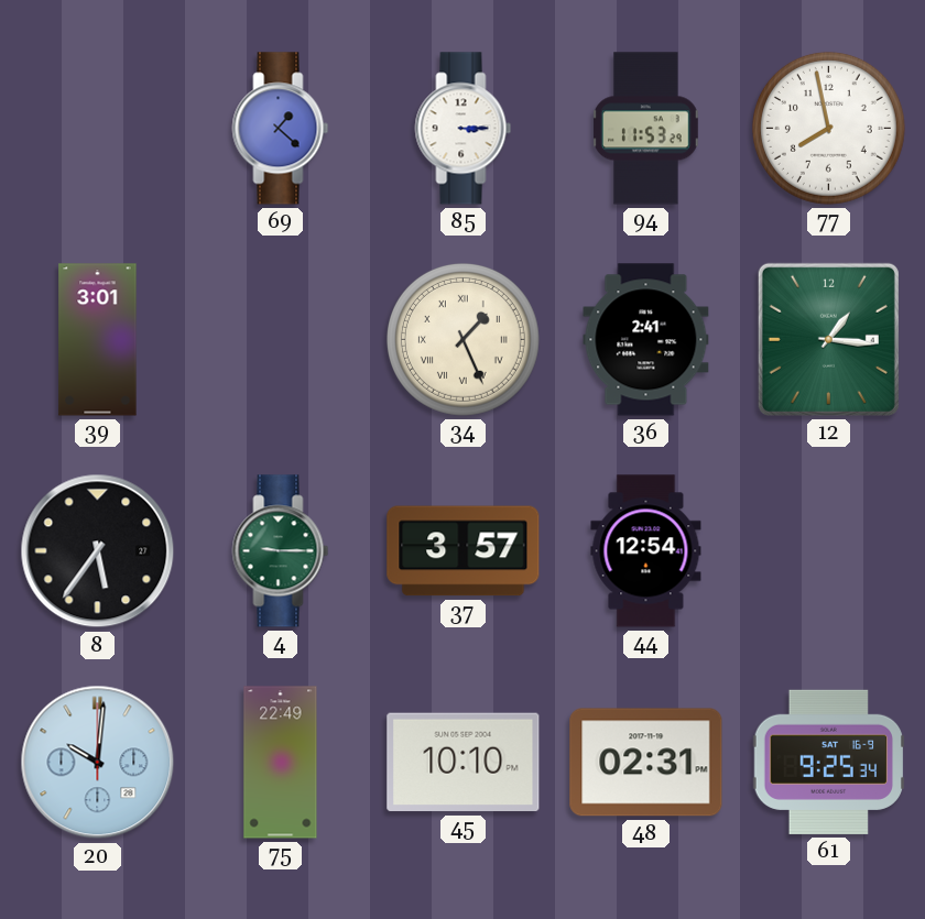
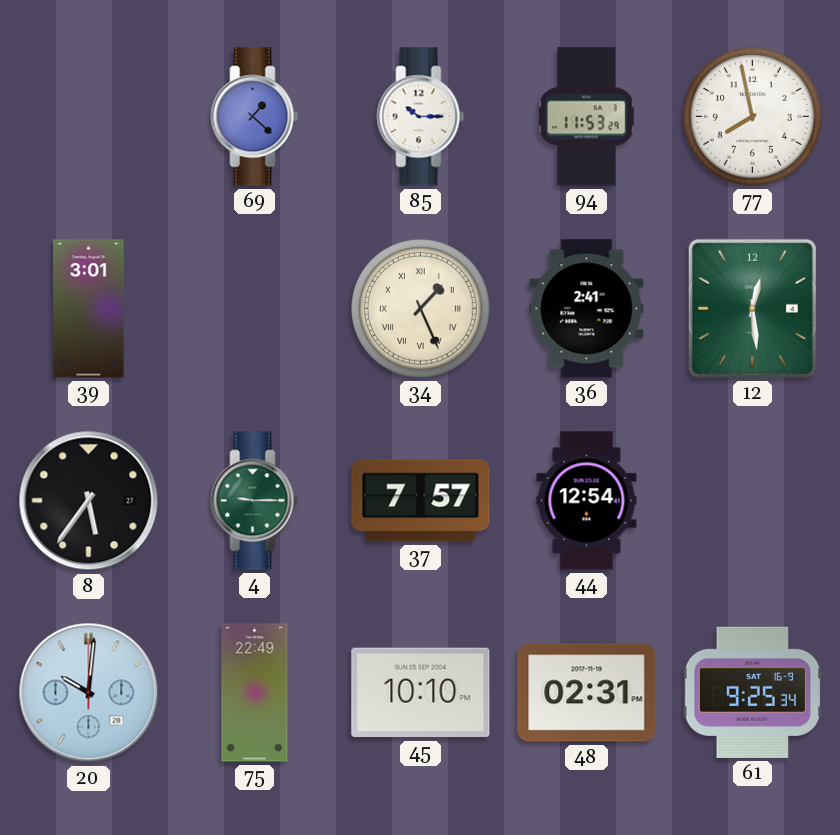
85: 3:15 -> 10:15 (421, 117)
12: 1:16 -> 12:29 (752, 308)
37: 3:57 -> 7:57 (421, 501)
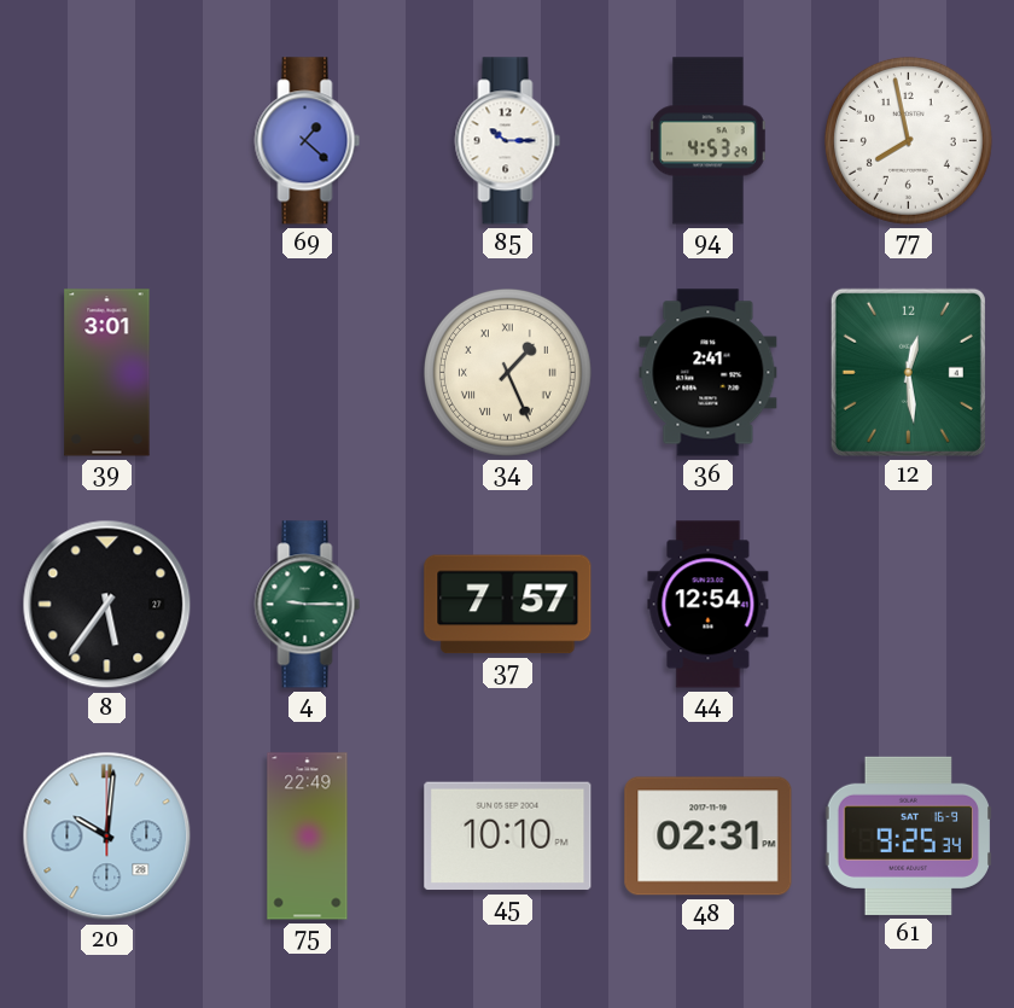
94: 11:53 -> 4:53 (709, 141)
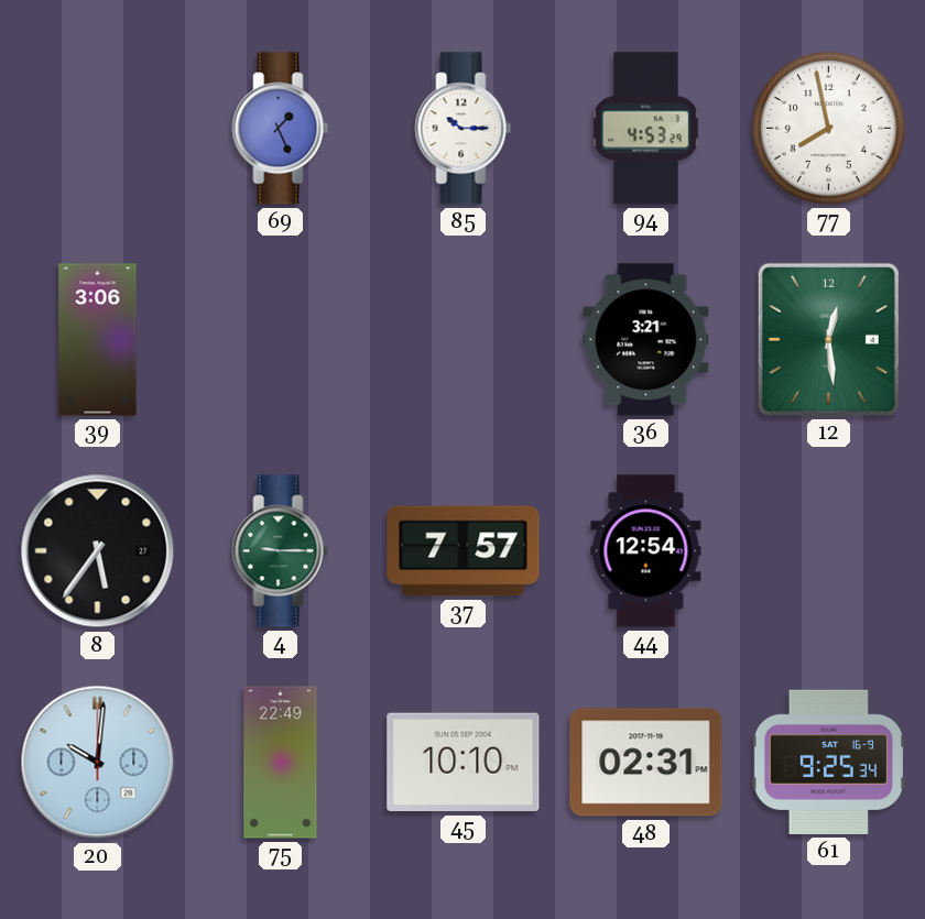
69: 1:22 -> 1:26 (281, 129)
39: 3:01 -> 3:06 (98, 340)
34: 1:26 -> none (507, 372)
36: 2:41 -> 3:21 (646, 340)
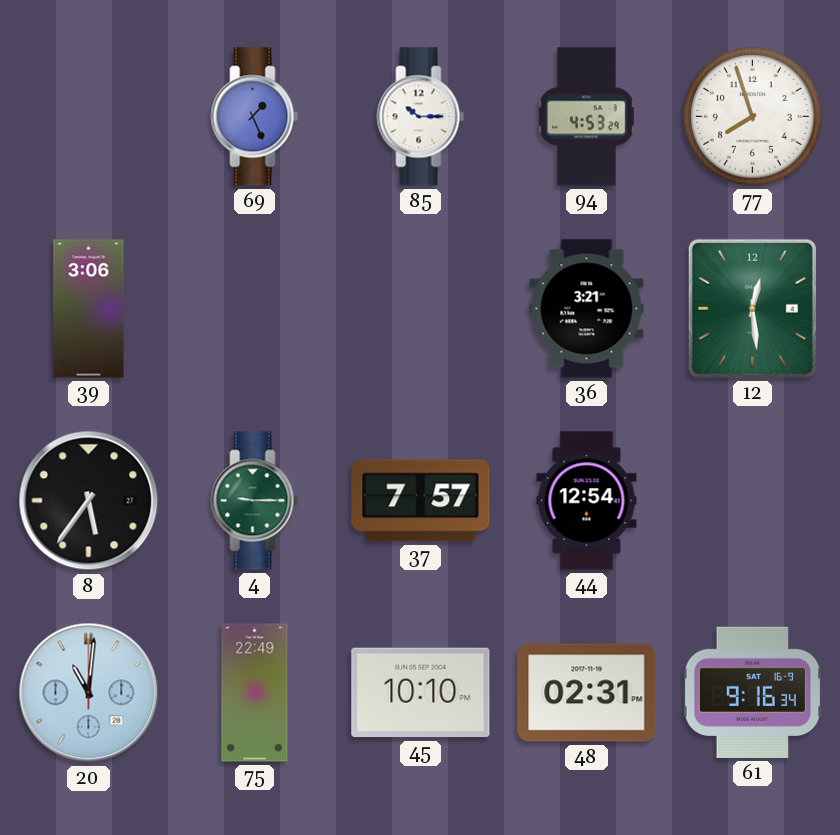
77: 7:58 -> 7:57 (752, 116)
20: 10:01 -> 11:01 (89, 693)
61: 9:25 -> 9:16 (753, 692)
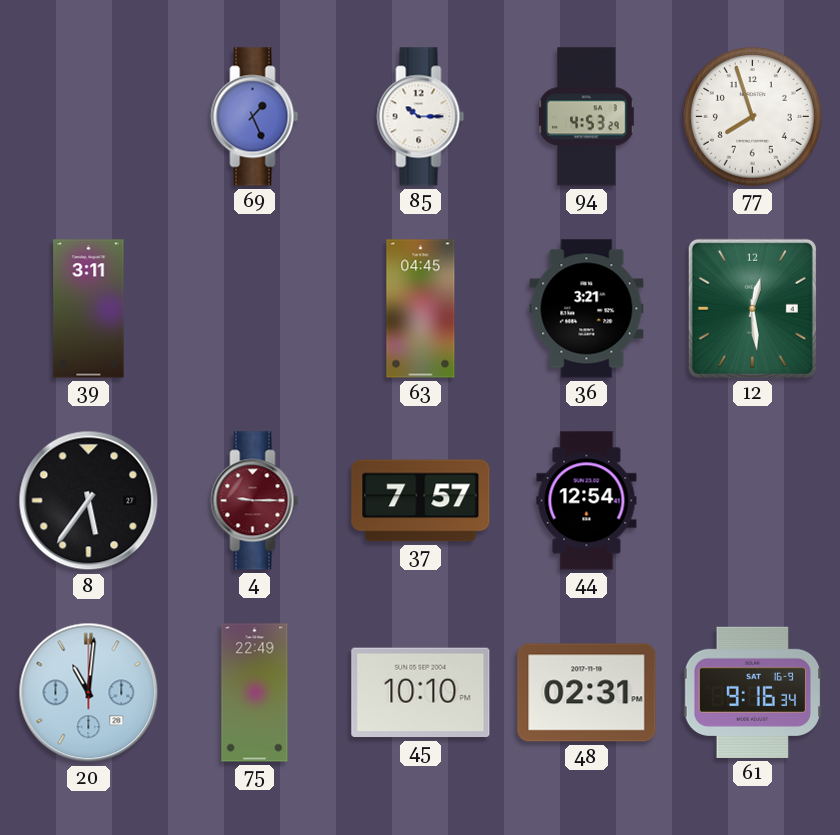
39: 3:06 -> 3:11 (89, 309)
63: none -> 04:45 (421, 309)
4 dial: green -> burgundy (255, 501)
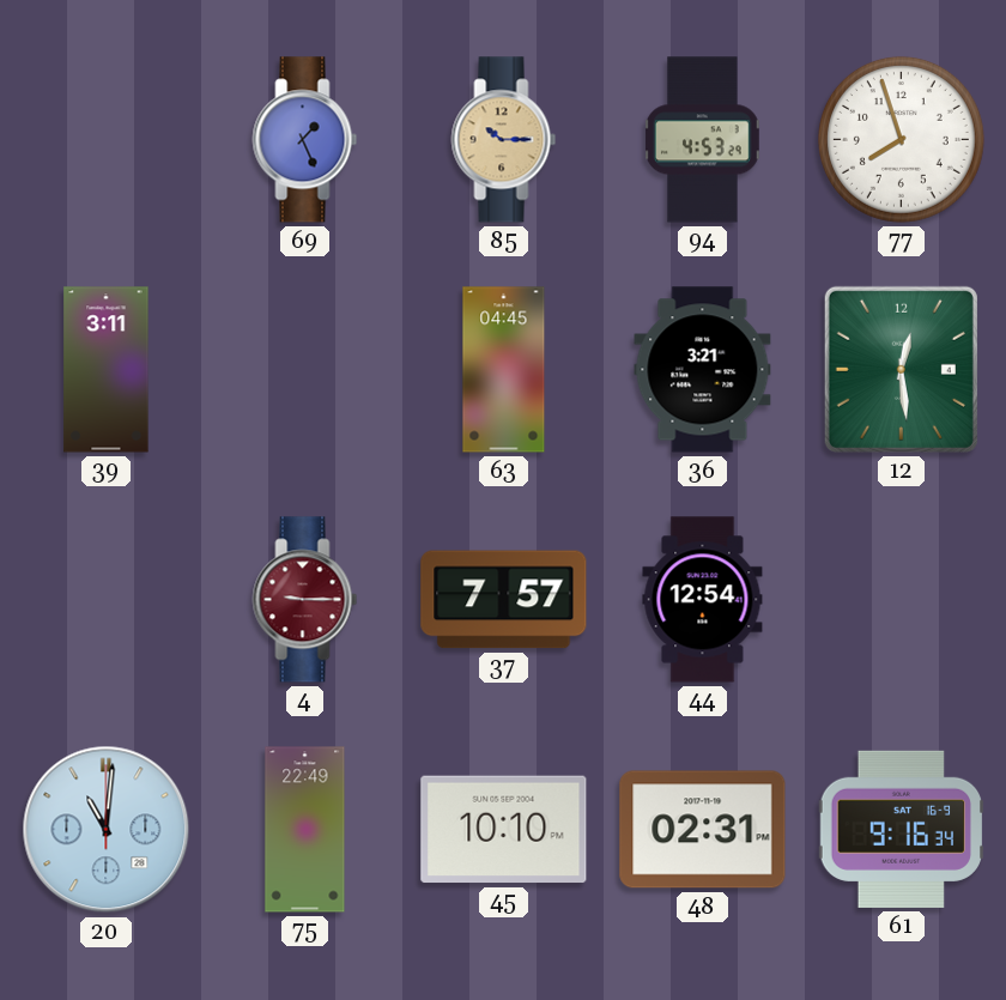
85 dial: white -> champagne (504, 140)
8: 5:36 -> none (89, 501)
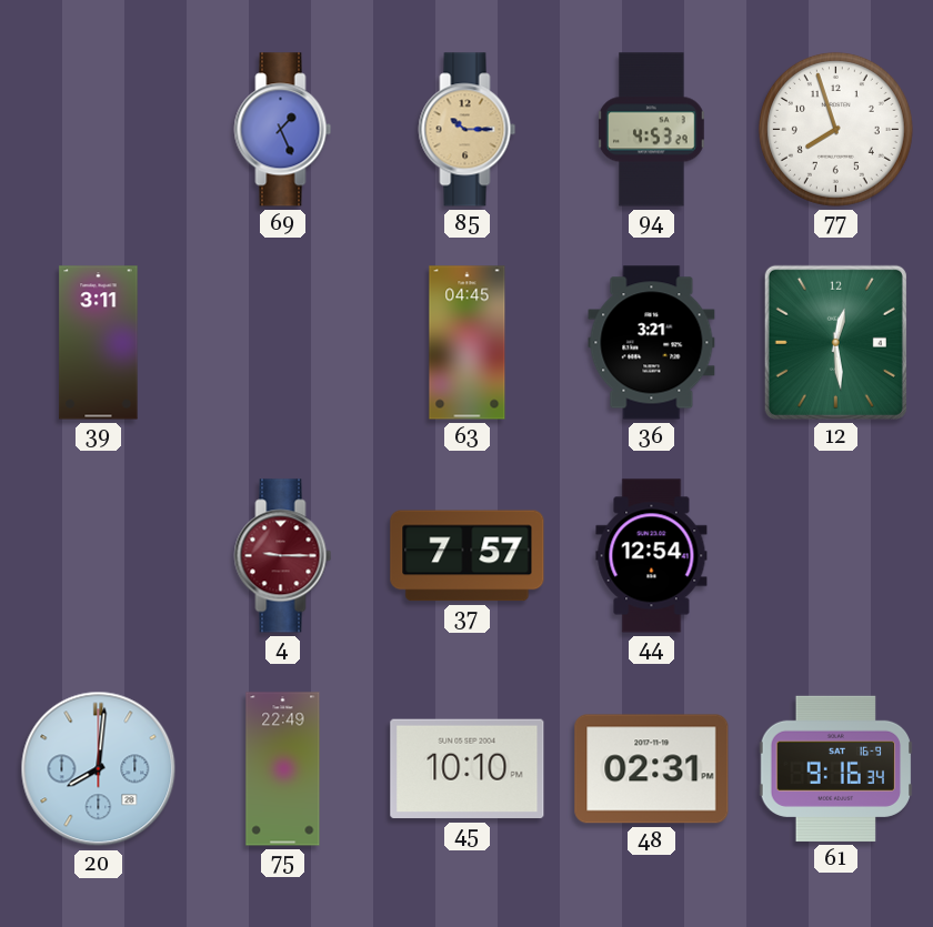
20: 11:01 -> 8:01 (99, 769)
